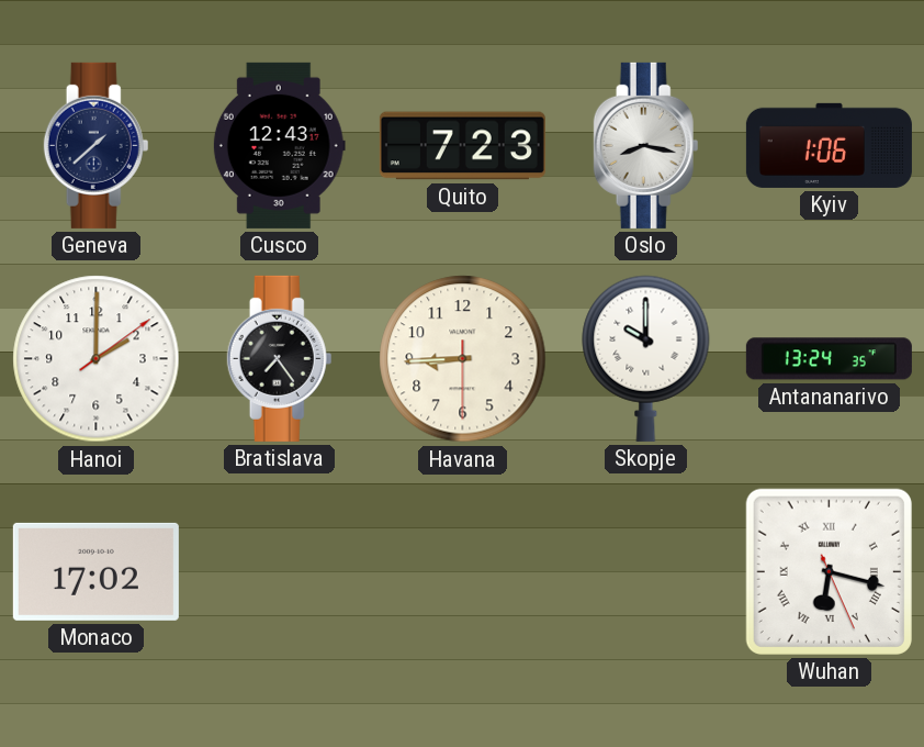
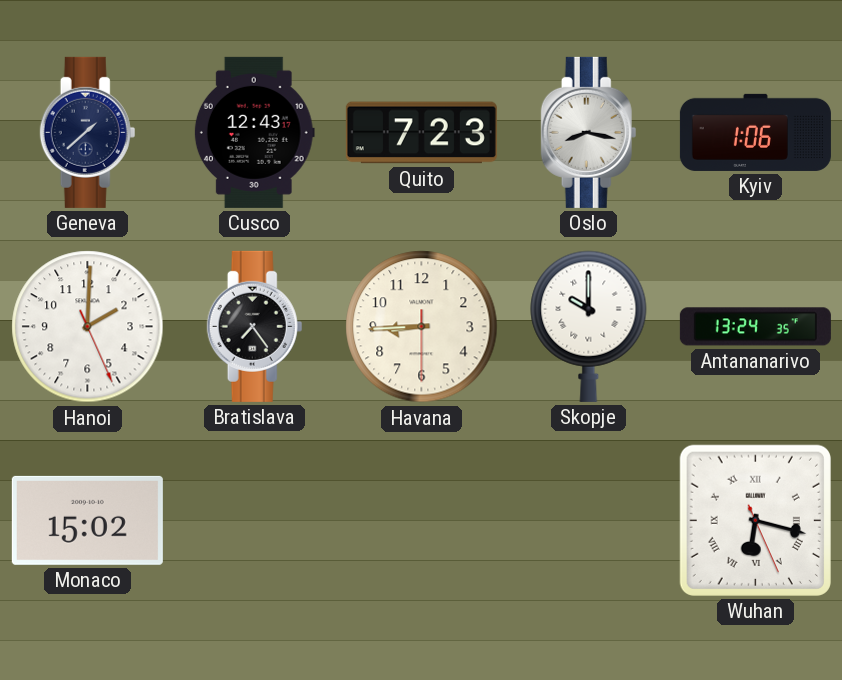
Hanoi: 2:00:09 -> 2:00:26 (88, 327)
Monaco: 17:02 -> 15:02 (87, 520)
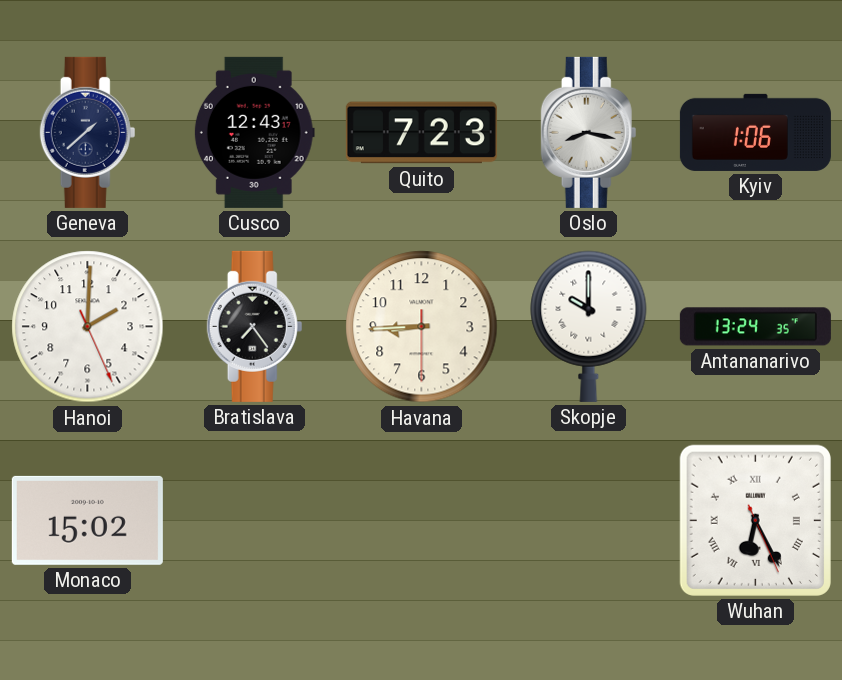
Wuhan: 6:17 -> 6:25 (755, 520)
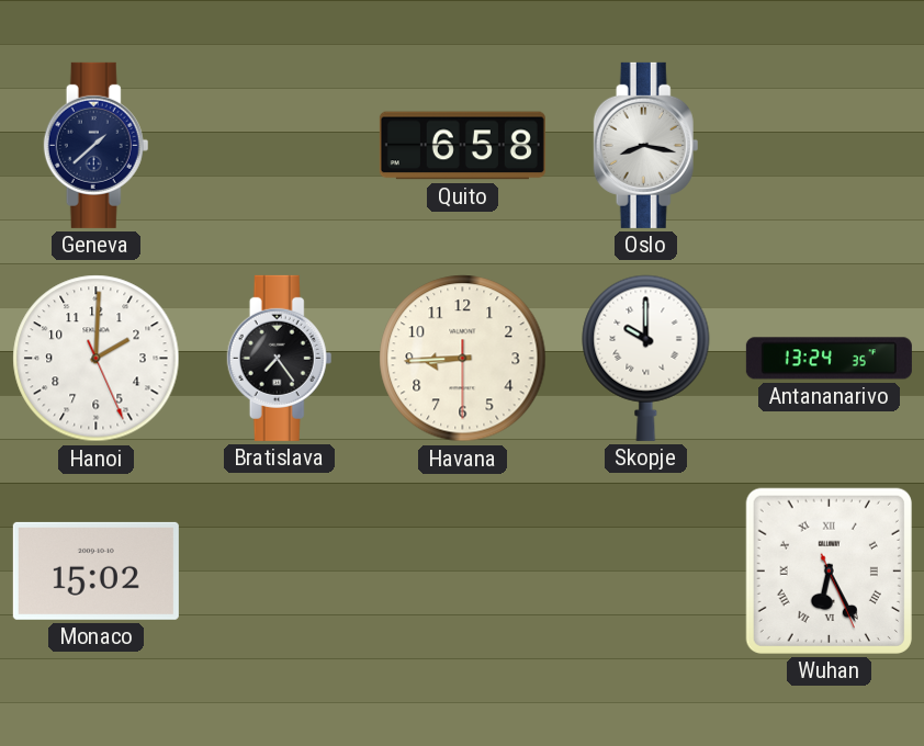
Cusco: 12:43 -> none (254, 132)
Quito: 7:23 -> 6:58 (462, 146)
Kyiv: 1:06 -> none (755, 132)
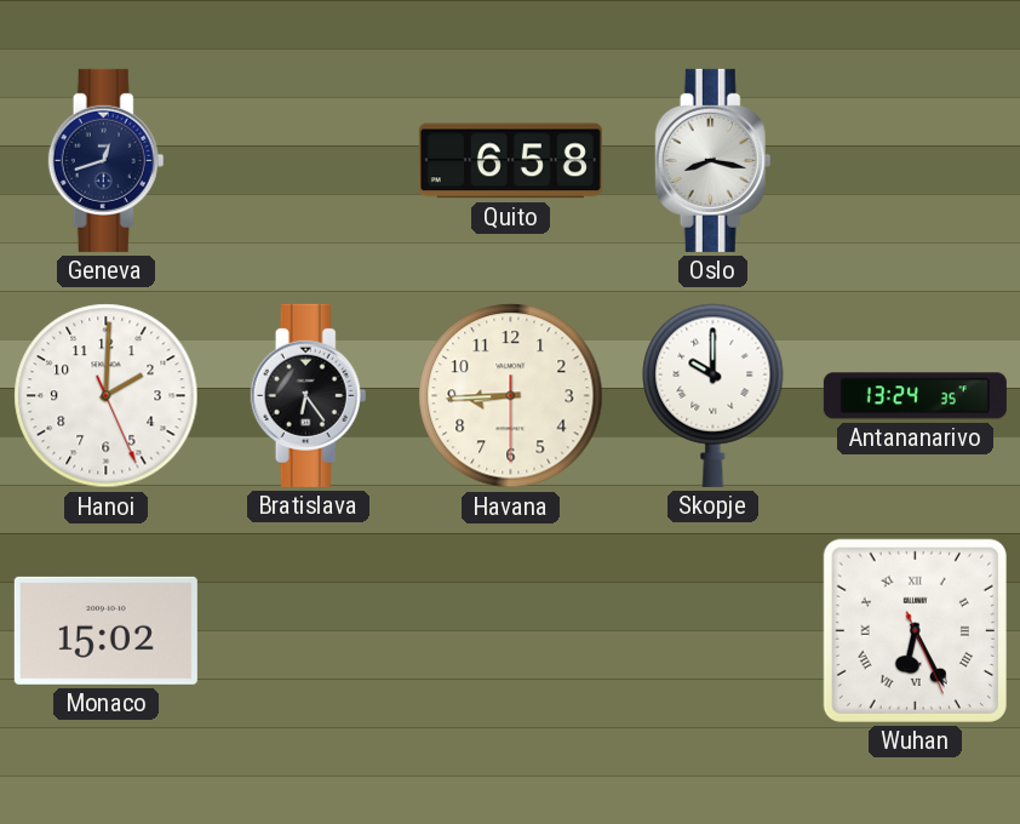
Geneva: 1:38 -> 12:42 (107, 160)
Bratislava: 7:24 -> 6:24 (309, 395)
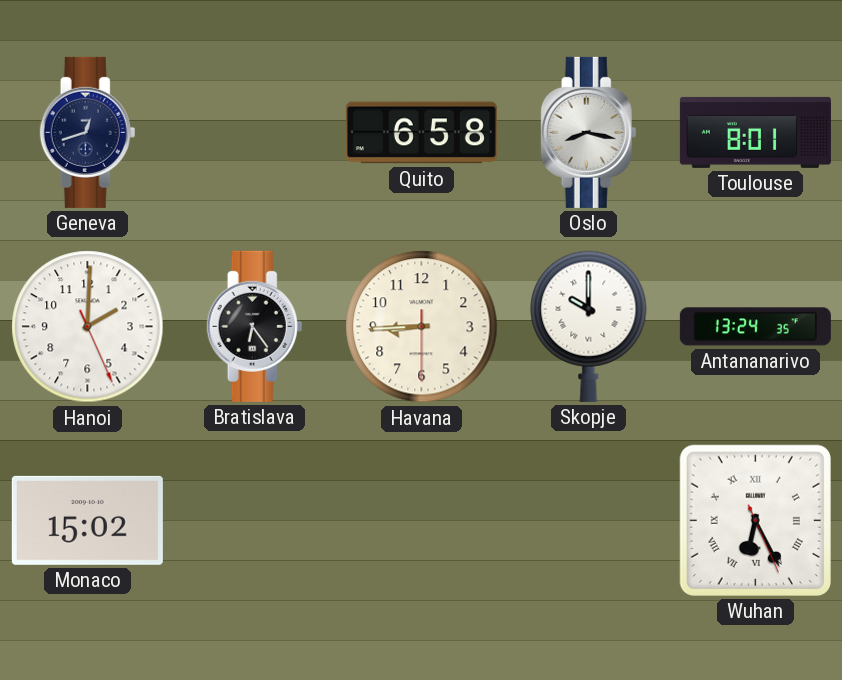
Toulouse: none -> 8:01 (755, 132)
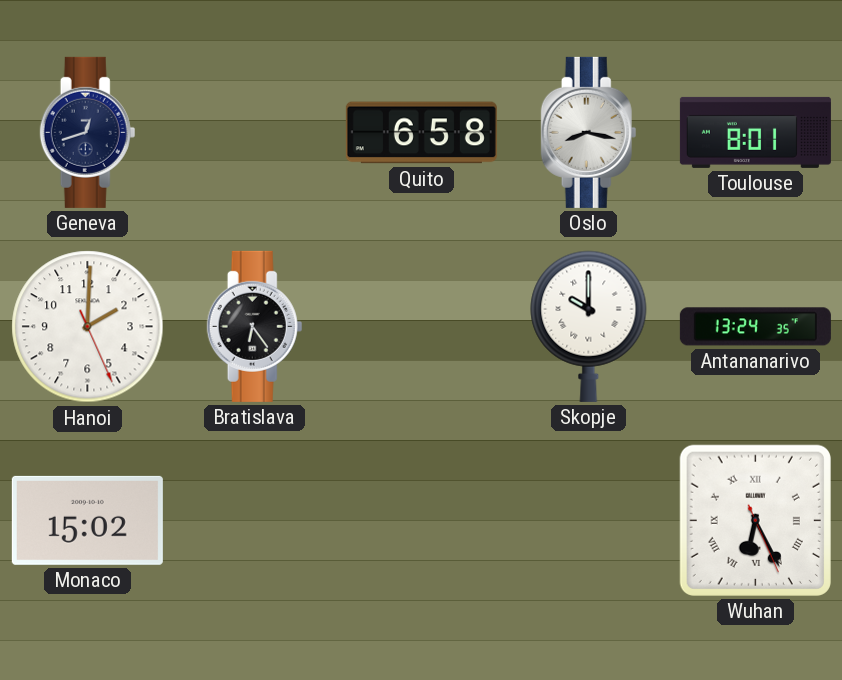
Havana: 8:44 -> none (422, 327)
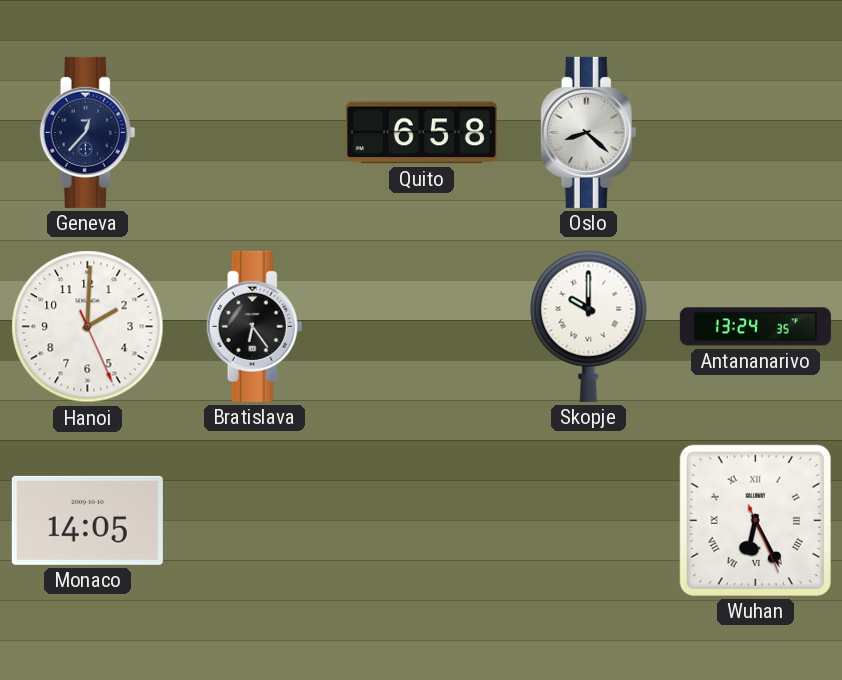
Geneva: 12:42 -> 12:37 (88, 132)
Oslo: 8:17 -> 8:22 (589, 132)
Toulouse: 8:01 -> none (755, 132)
Monaco: 15:02 -> 14:05 (87, 520)
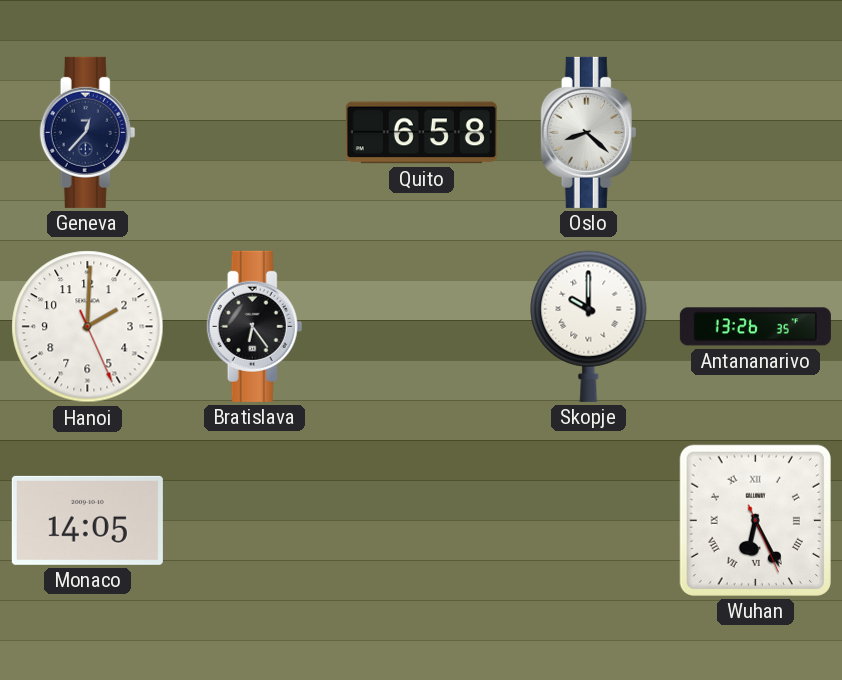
Antananarivo: 13:24 -> 13:26 (755, 327)
